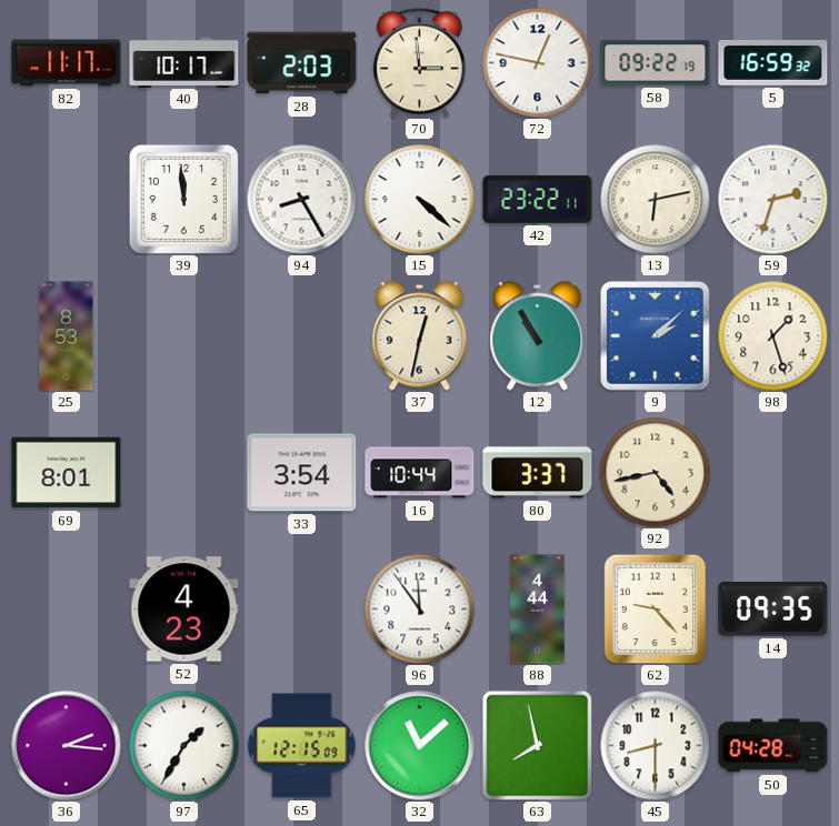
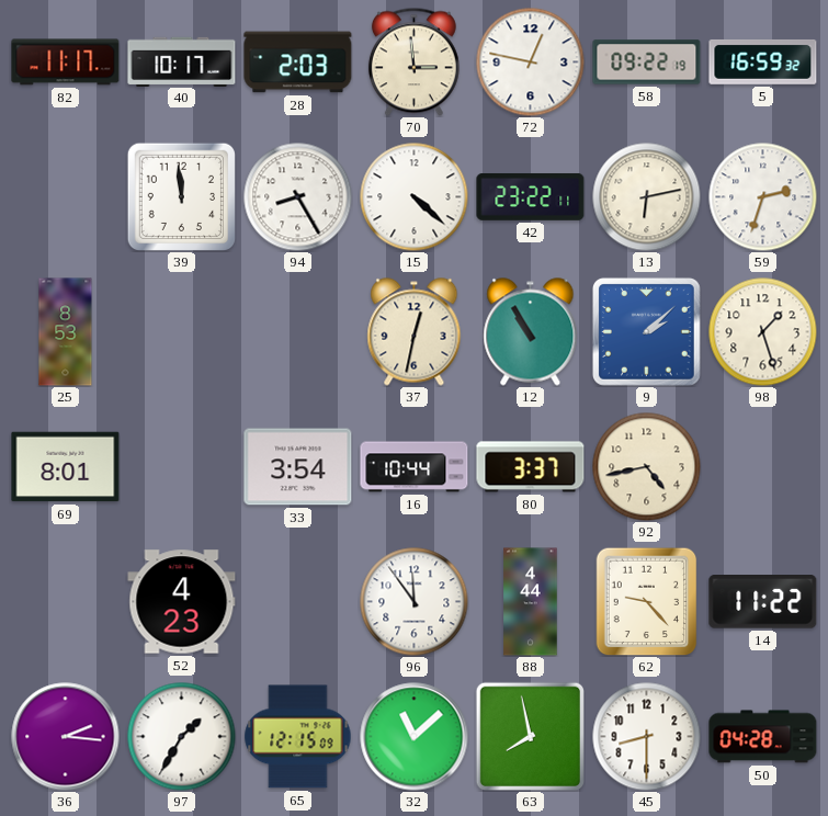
14: 09:35 -> 11:22 (763, 602)
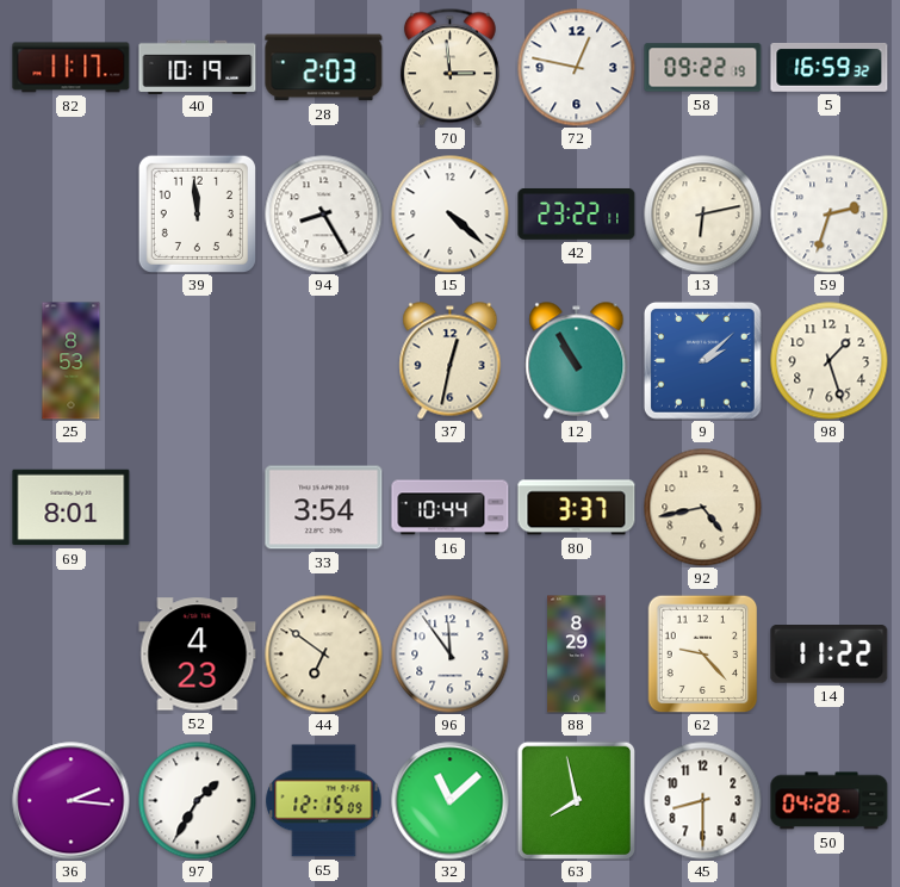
40: 10:17 -> 10:19 (198, 67)
44: none -> 6:51 (324, 655)
88: 4:44 -> 8:29 (577, 655)
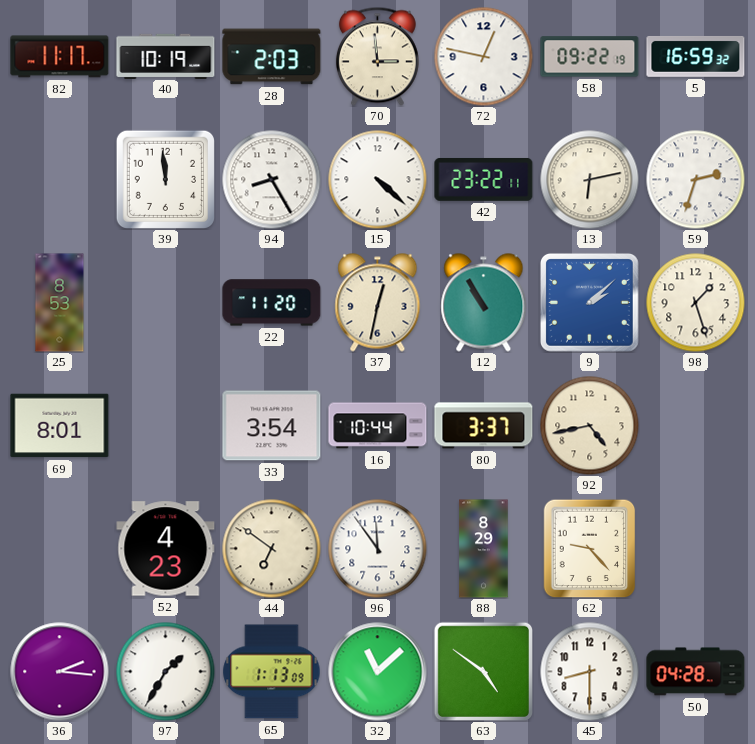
22: none -> 11:20 (272, 303)
14: 11:22 -> none (830, 655)
65: 12:15 -> 1:13 (272, 672)
63: 7:58 -> 4:51 (483, 671)
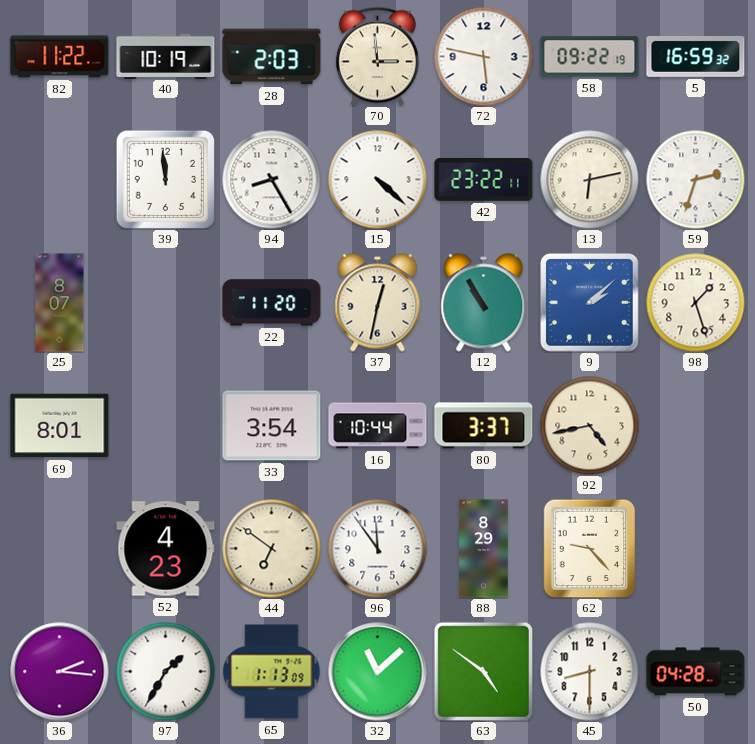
82: 11:17 -> 11:22 (60, 57)
72: 12:47 -> 5:47 (484, 57)
25: 8:53 -> 8:07 (60, 303)
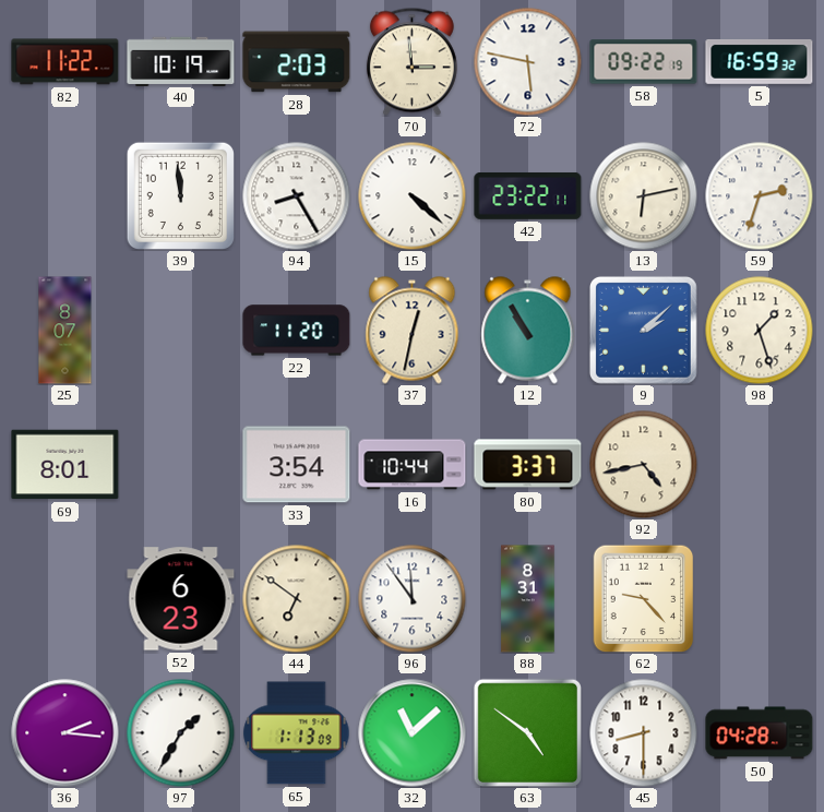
52: 4:23 -> 6:23 (181, 599)
88: 8:29 -> 8:31 (528, 599)
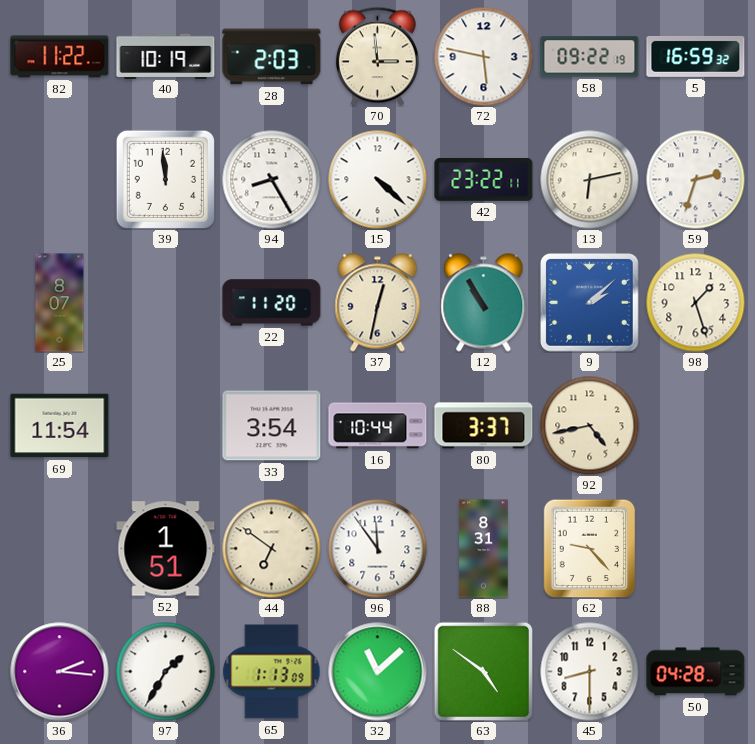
69: 8:01 -> 11:54 (60, 426)
52: 6:23 -> 1:51 (166, 549)
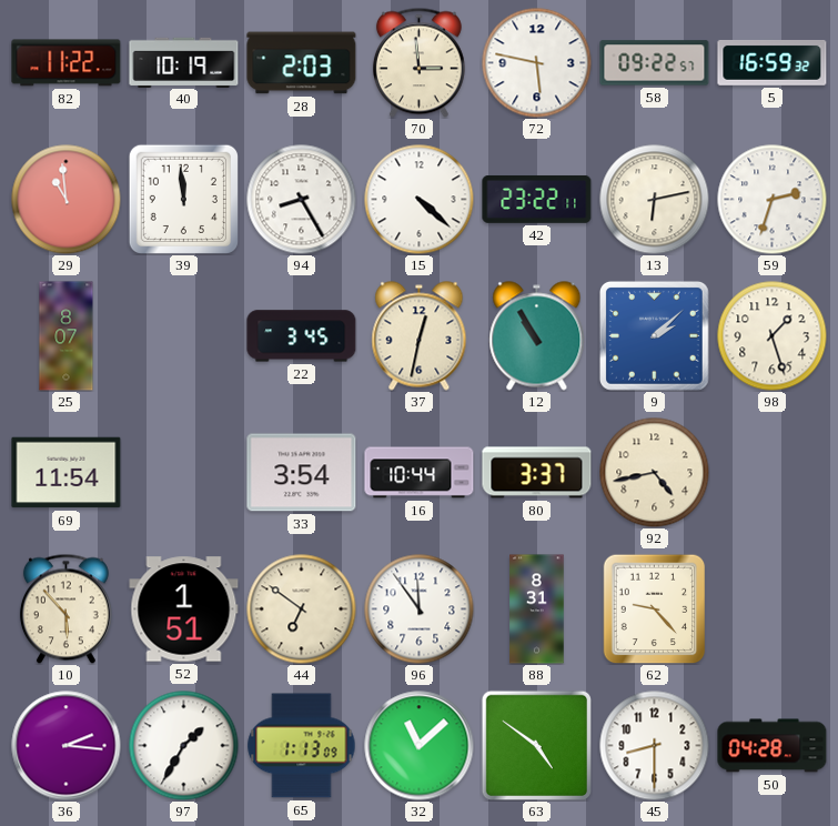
58: 09:22:19 -> 09:22:57 (655, 63)
29: none -> 10:59 (67, 200)
22: 11:20 -> 3:45 (302, 336)
10: none -> 5:53 (65, 608)
